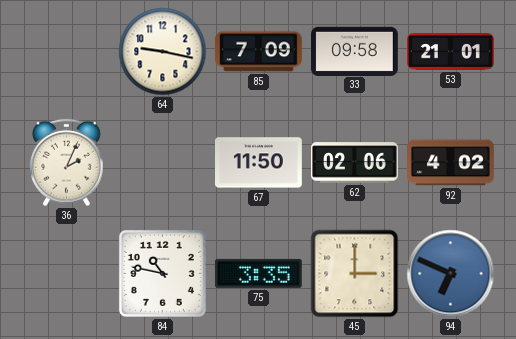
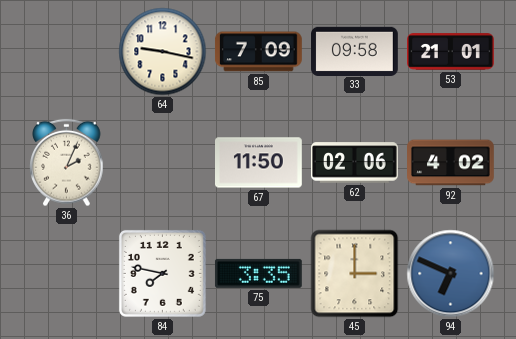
84: 10:47 -> 7:47 (162, 273)
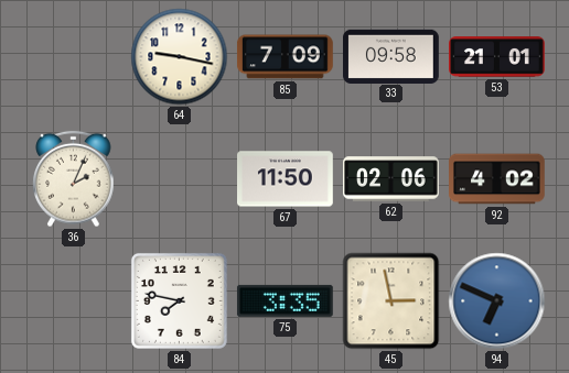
45: 3:00 -> 2:58 (391, 301)
